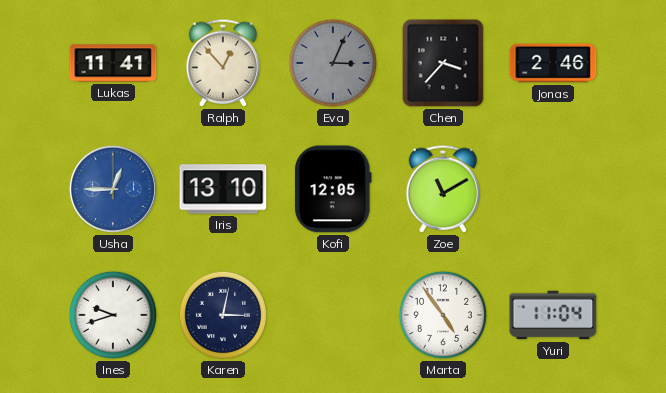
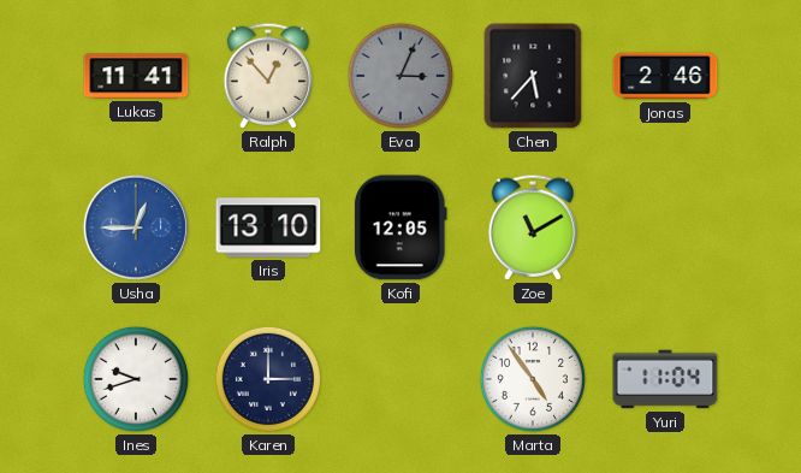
Chen: 3:37 -> 5:37 (533, 76)
Karen: 3:02 -> 3:00 (268, 379)
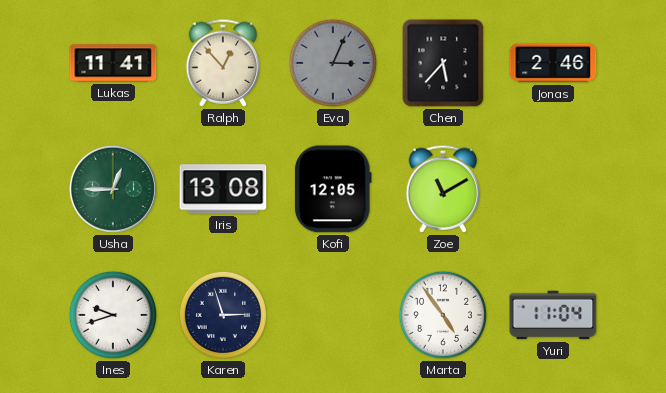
Usha dial: blue -> green (113, 189)
Iris: 13:10 -> 13:08 (223, 189)
Karen: 3:00 -> 2:57 (223, 315)
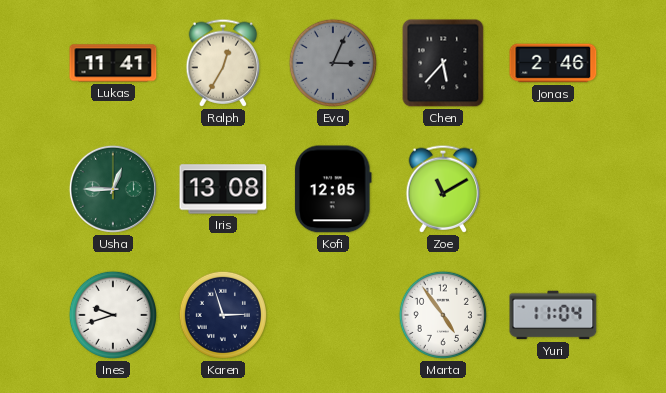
Ralph: 12:53 -> 12:35 (223, 63)
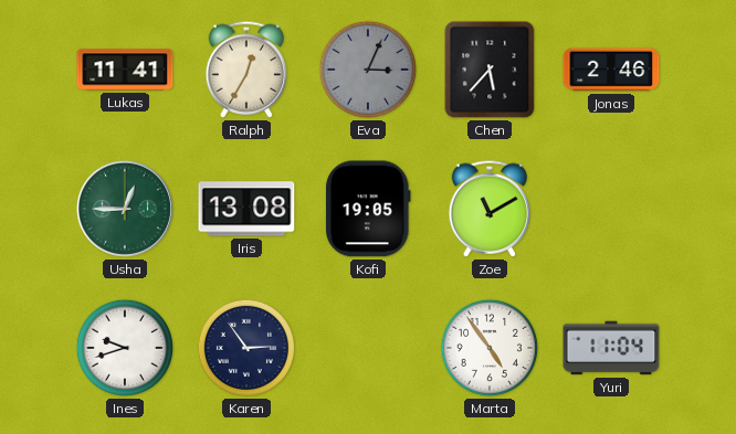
Kofi: 12:05 -> 19:05 (368, 209)
Karen: 2:57 -> 2:54 (246, 348)
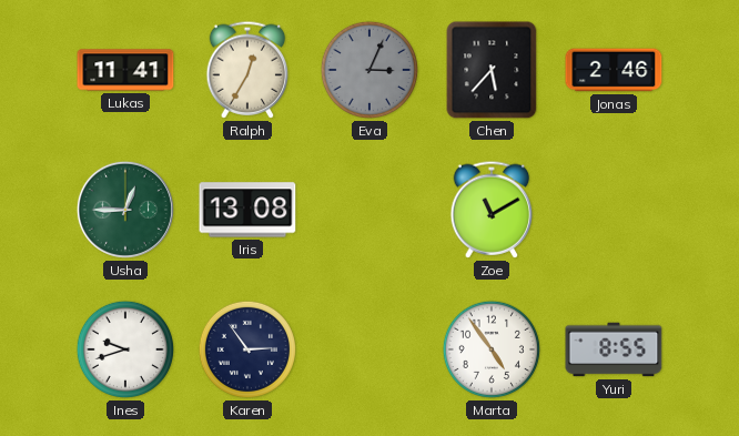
Kofi: 19:05 -> none (368, 209)
Yuri: 11:04 -> 8:55 (614, 349)
